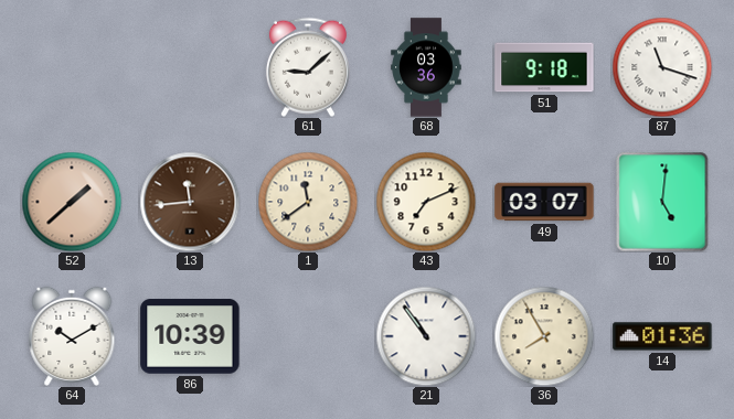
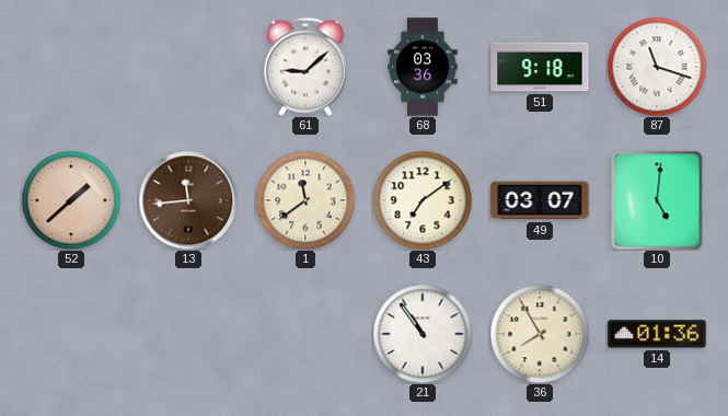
43: 7:11 -> 7:09 (423, 200)
64: 10:10 -> none (72, 336)
86: 10:39 -> none (190, 336)
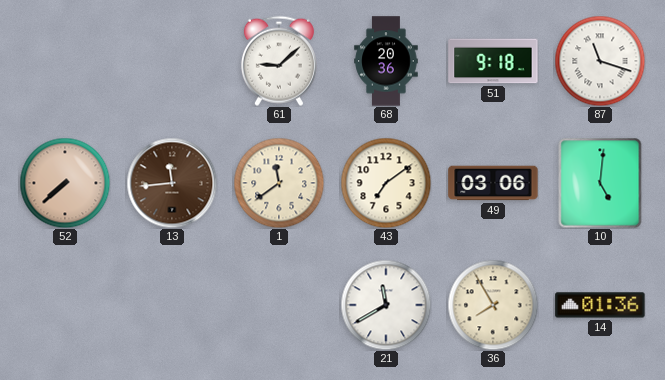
68: 03:36 -> 20:36 (386, 61)
52: 1:38 -> 7:38 (65, 183)
49: 03:07 -> 03:06 (493, 183)
21: 10:54 -> 11:40 (386, 305)
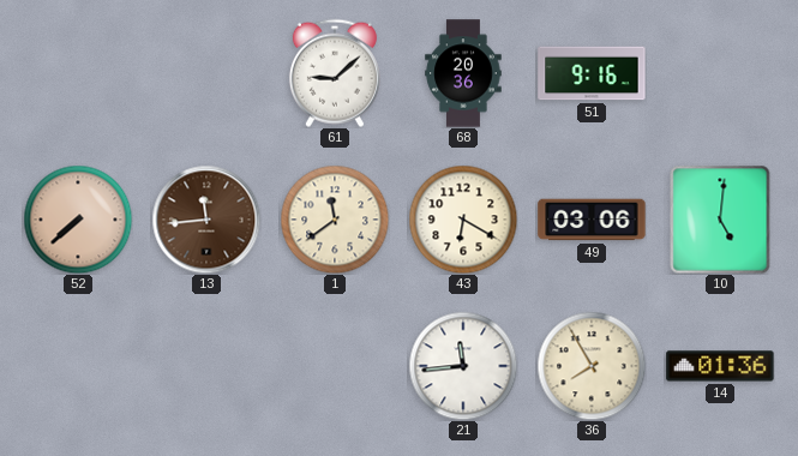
51: 9:18 -> 9:16 (592, 73)
87: 11:18 -> none (600, 61)
43: 7:09 -> 6:20 (463, 220)
21: 11:40 -> 11:44 (463, 366)
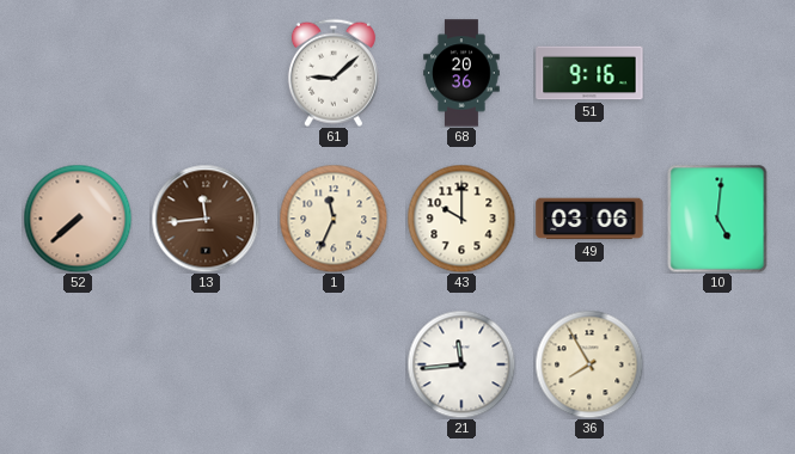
1: 11:39 -> 11:34 (334, 219)
43: 6:20 -> 10:00 (461, 219)
14: 01:36 -> none (720, 366)
